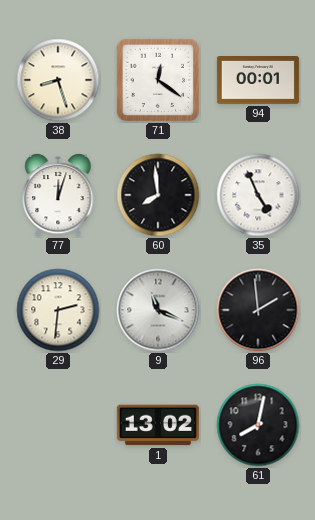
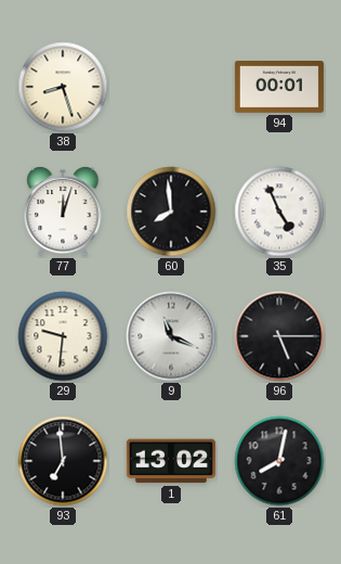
71: 12:21 -> none (158, 80)
29: 2:31 -> 9:31 (63, 336)
96: 1:59 -> 5:15 (279, 336)
93: none -> 6:59 (63, 461)
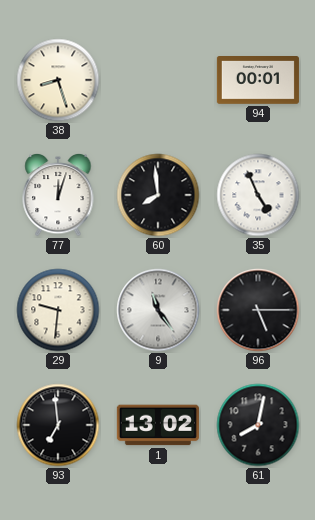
9: 11:19 -> 11:24 (158, 310)
